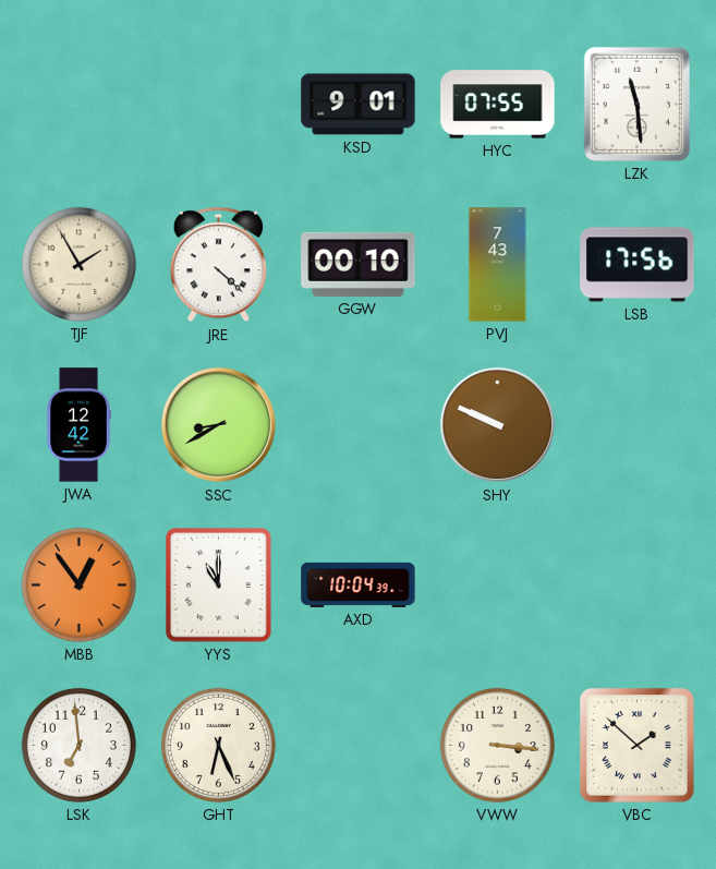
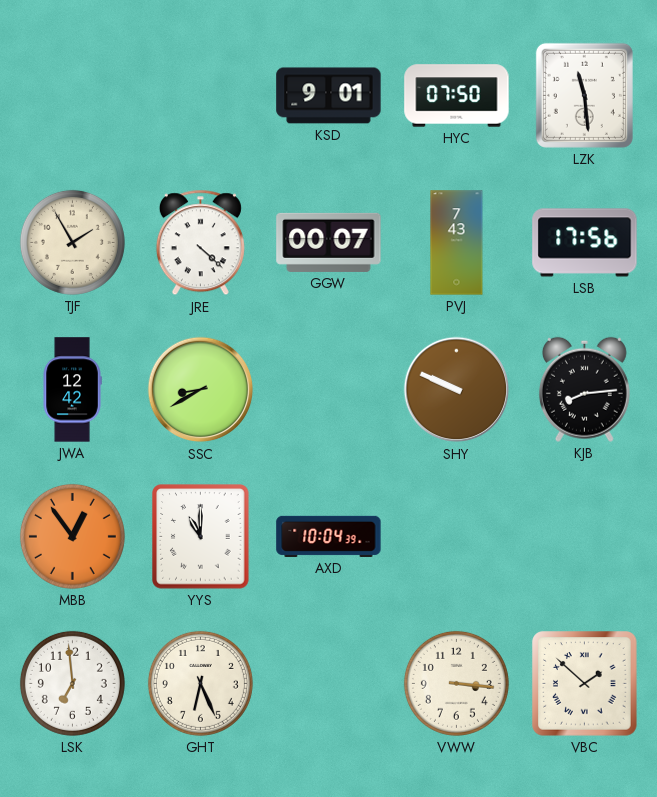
HYC: 07:55 -> 07:50 (457, 96)
GGW: 00:10 -> 00:07 (329, 242)
KJB: none -> 8:14 (584, 389)
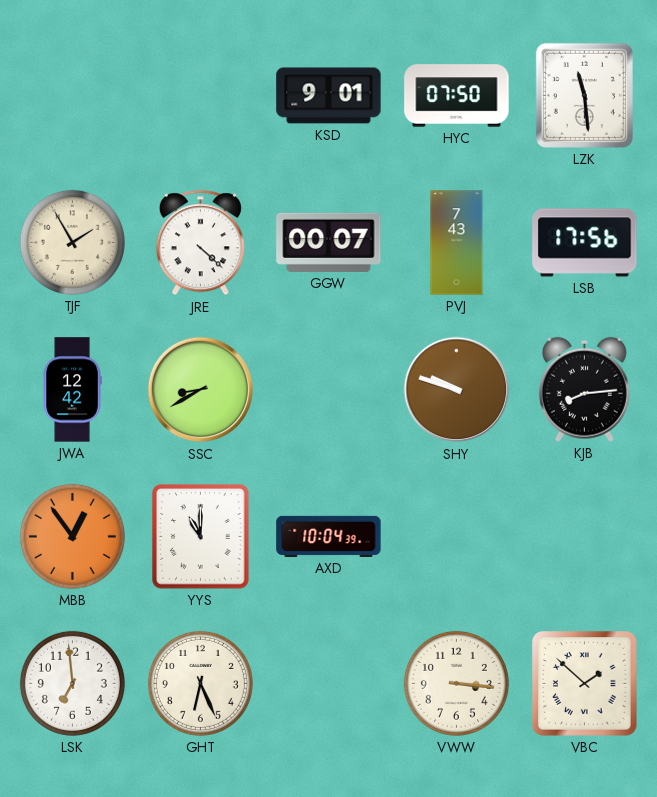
SHY: 9:49 -> 9:48 (457, 390)
